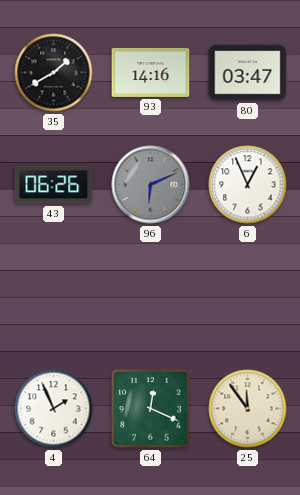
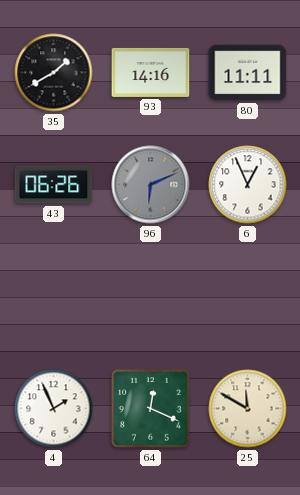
80: 03:47 -> 11:11 (248, 73)
25: 11:54 -> 11:50 (248, 409)
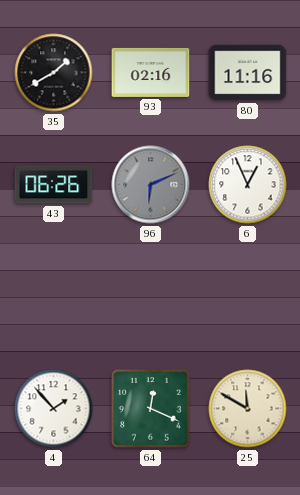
93: 14:16 -> 02:16 (151, 72)
80: 11:11 -> 11:16 (248, 73)
4: 1:56 -> 1:53 (54, 409)
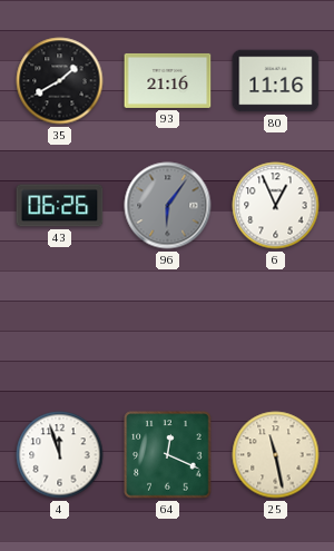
93: 02:16 -> 21:16 (168, 80)
96: 6:11 -> 6:06 (168, 206)
4: 1:53 -> 11:57 (60, 455)
25: 11:50 -> 11:28 (276, 455)
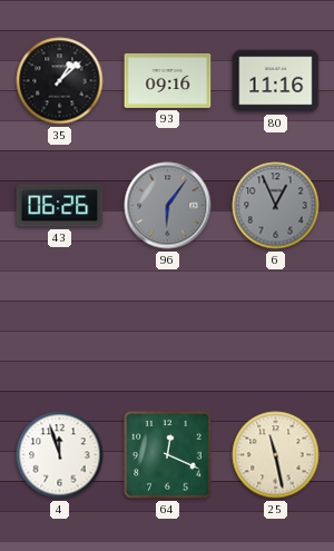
35: 1:40 -> 1:08 (60, 81)
93: 21:16 -> 09:16 (168, 80)
6 dial: white -> grey (276, 206)
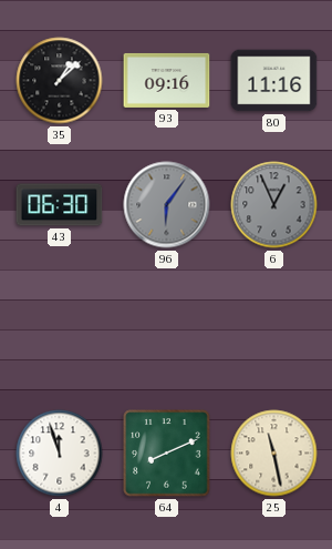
43: 06:26 -> 06:30 (60, 205)
64: 12:19 -> 8:11 (167, 454)
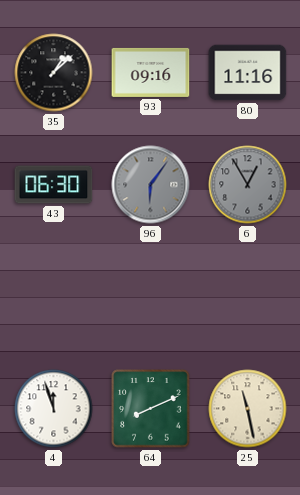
6: 12:56 -> 12:55 (248, 185)
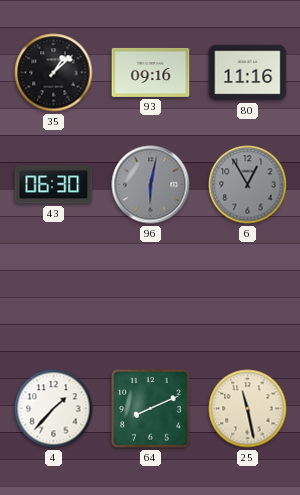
96: 6:06 -> 6:02 (151, 185)
4: 11:57 -> 1:37 (54, 409)
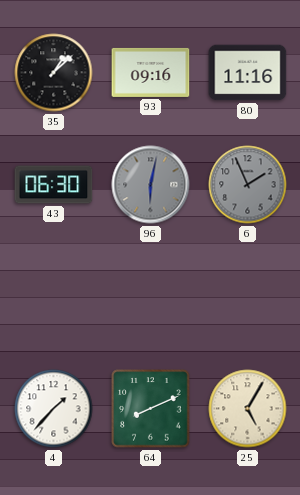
6: 12:55 -> 1:56 (248, 185)
25: 11:28 -> 5:05 (248, 409)
